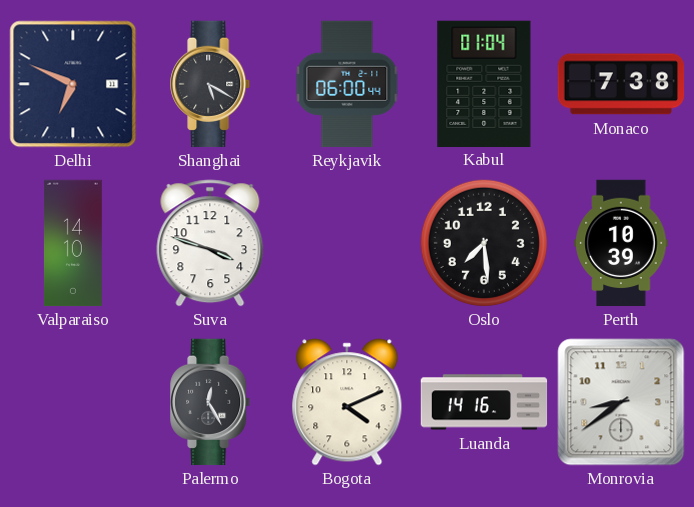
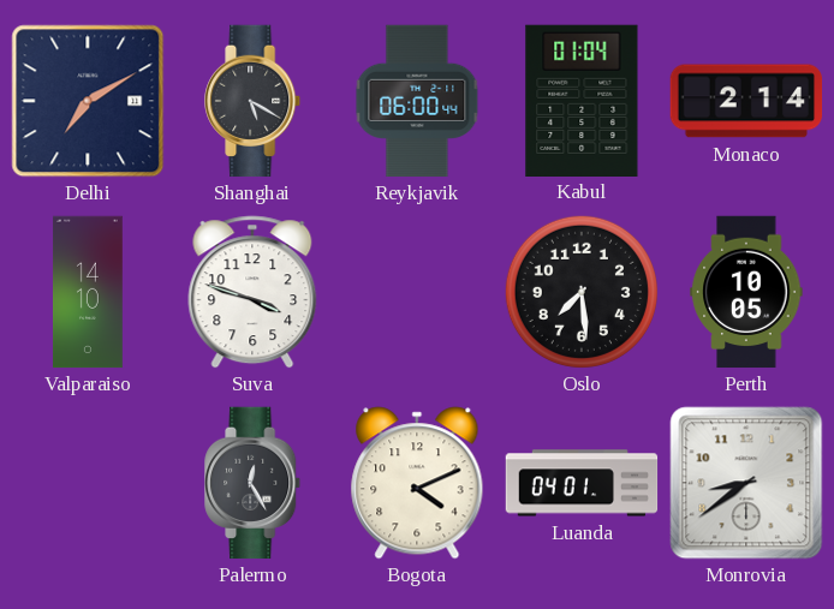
Delhi: 6:49 -> 7:10 (88, 101)
Monaco: 7:38 -> 2:14 (746, 101)
Perth: 10:39 -> 10:05 (746, 292)
Luanda: 14:16 -> 04:01 (582, 483)
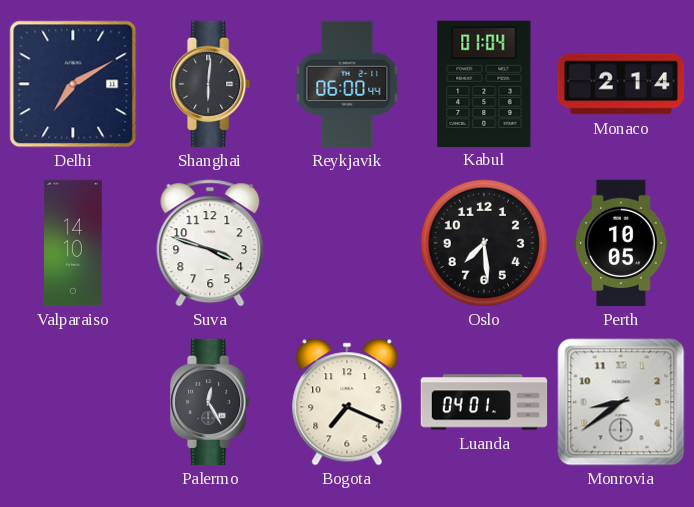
Shanghai: 5:20 -> 6:01 (211, 84)
Bogota: 4:11 -> 7:19 (347, 402)
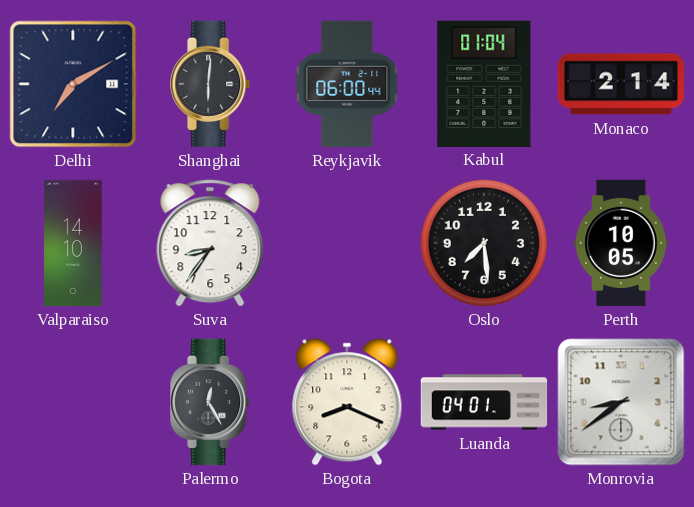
Suva: 3:48 -> 8:36 (210, 243)
Bogota: 7:19 -> 8:19 (347, 402)
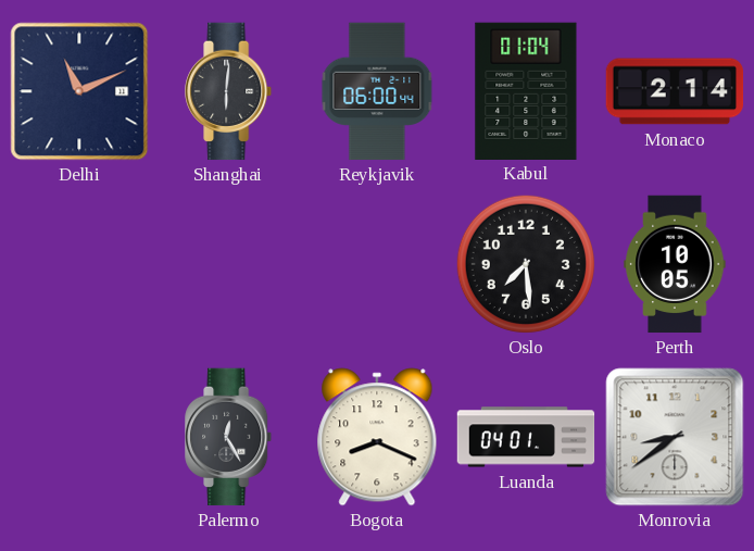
Delhi: 7:10 -> 11:11 (79, 91)
Valparaiso: 14:10 -> none (73, 243)
Suva: 8:36 -> none (210, 243)
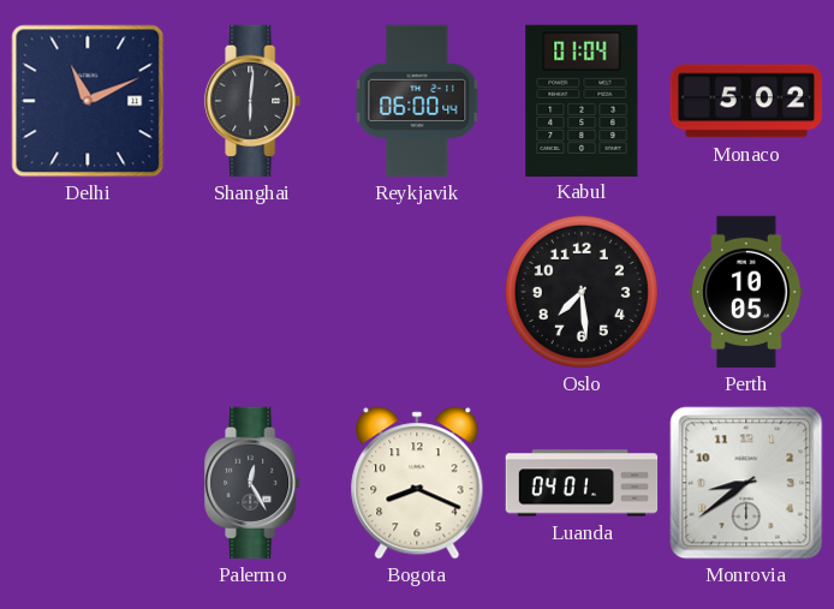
Monaco: 2:14 -> 5:02 (746, 101)
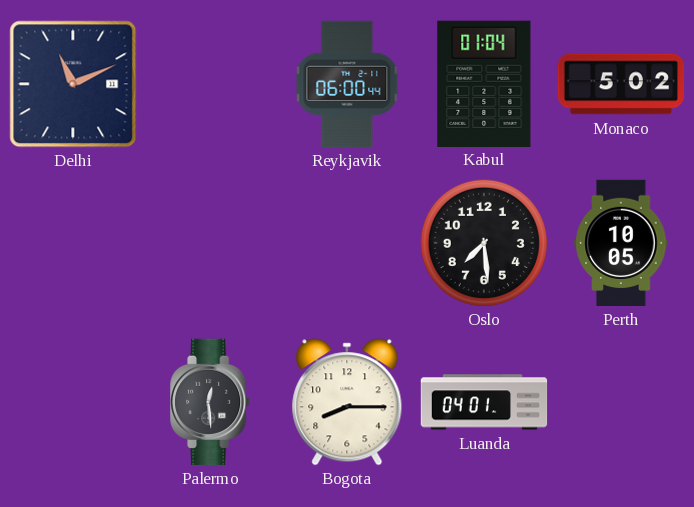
Shanghai: 6:01 -> none (254, 101)
Palermo: 12:25 -> 12:29 (211, 402)
Bogota: 8:19 -> 8:15 (347, 402)
Monrovia: 8:39 -> none (746, 483)
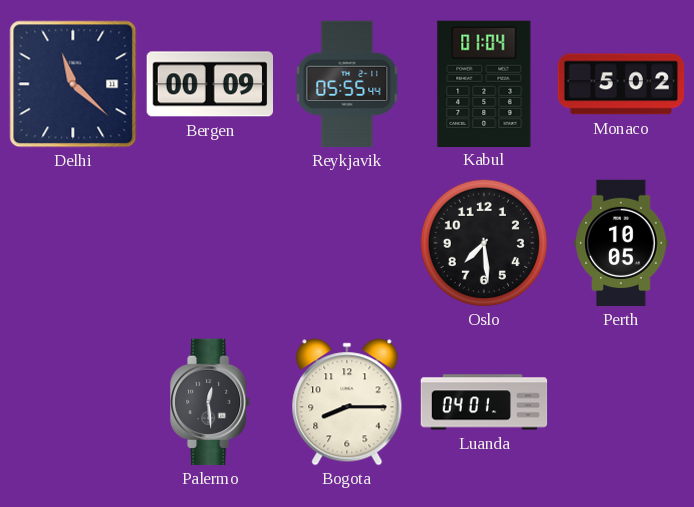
Delhi: 11:11 -> 11:22 (73, 84)
Bergen: none -> 00:09 (209, 84)
Reykjavik: 06:00 -> 05:55 (347, 84)
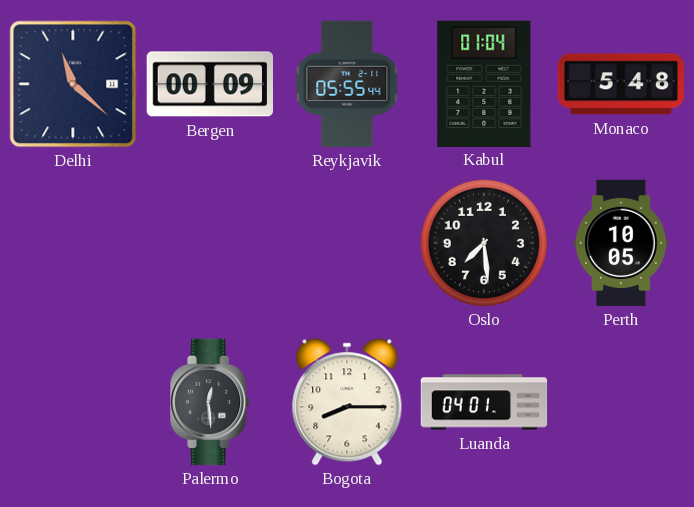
Monaco: 5:02 -> 5:48 (621, 84)
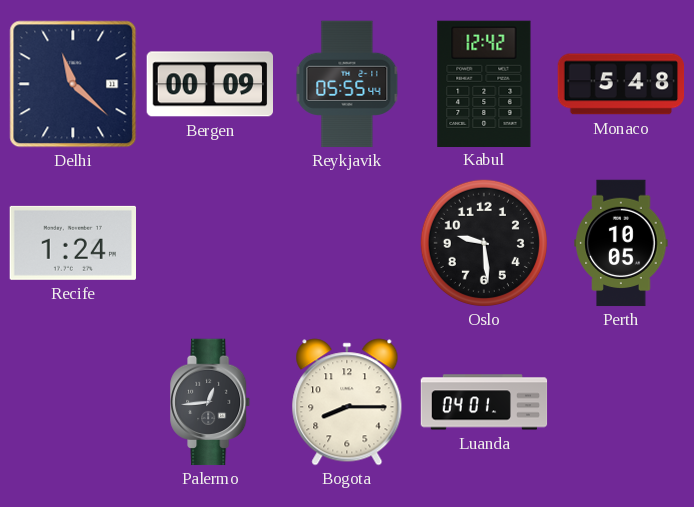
Kabul: 01:04 -> 12:42 (484, 83)
Recife: none -> 1:24 (72, 243)
Oslo: 7:29 -> 9:29 (484, 243)
Palermo: 12:29 -> 12:44 (211, 402)
